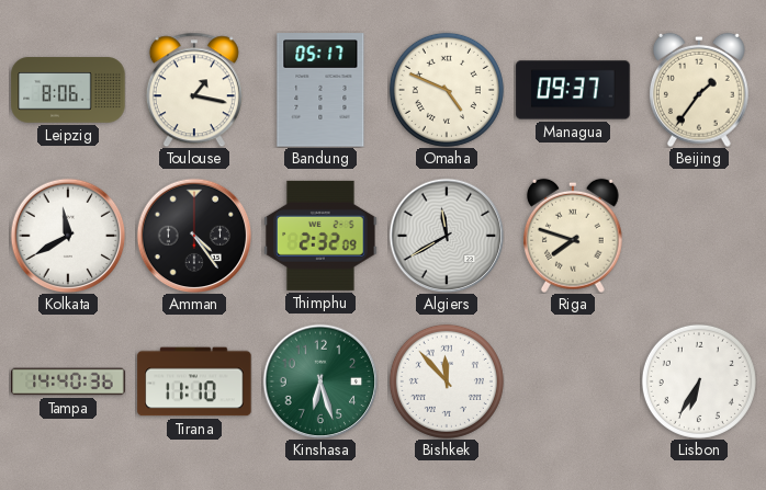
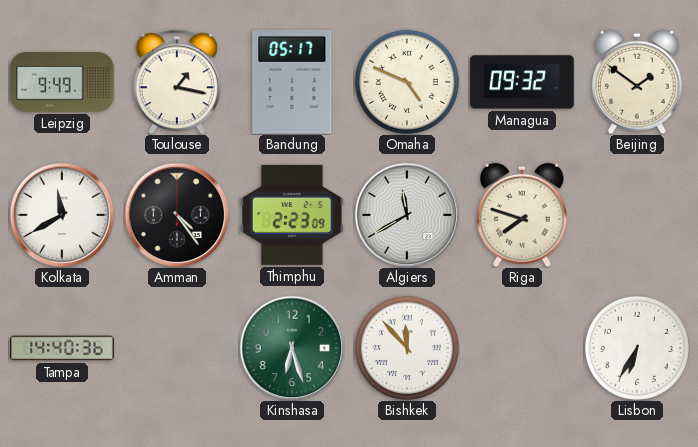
Leipzig: 8:06 -> 9:49 (62, 82)
Managua: 09:37 -> 09:32 (522, 82)
Beijing: 1:36 -> 1:51 (637, 82)
Thimphu: 2:32 -> 2:23 (292, 215)
Tirana: 11:10 -> none (194, 381)
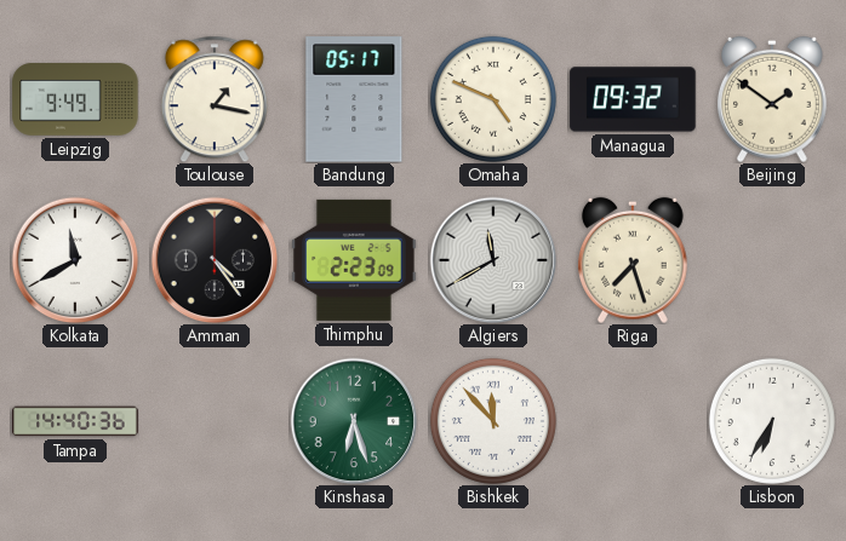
Riga: 7:48 -> 7:27 (633, 260)
